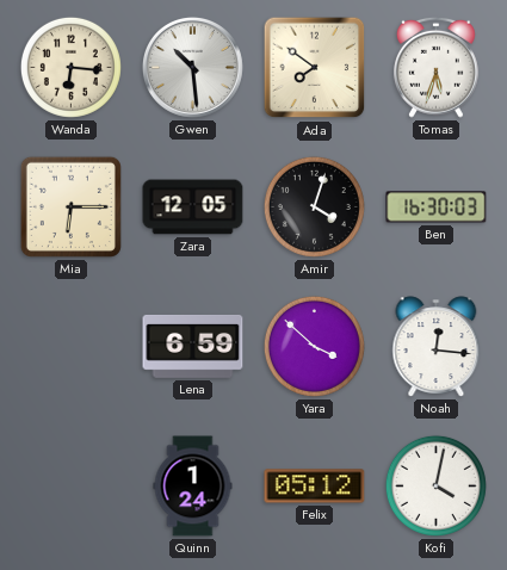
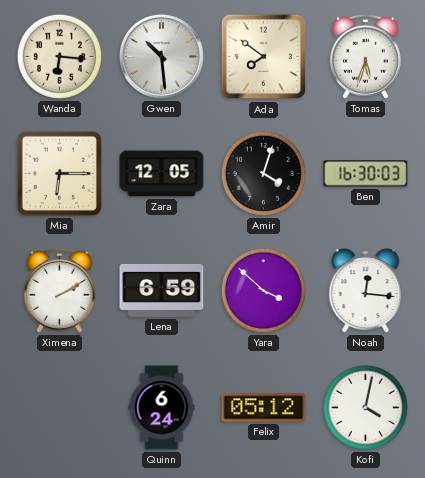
Ximena: none -> 2:10 (60, 290)
Quinn: 1:24 -> 6:24 (162, 408)
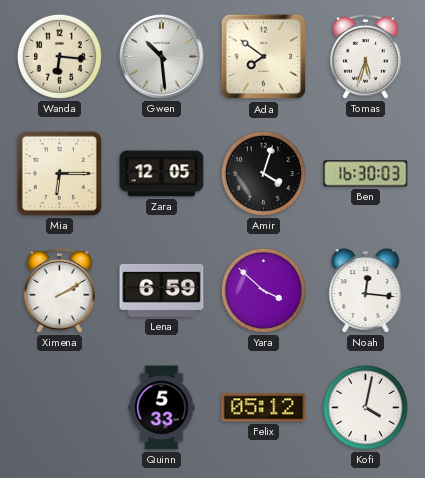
Quinn: 6:24 -> 5:33 (162, 408)
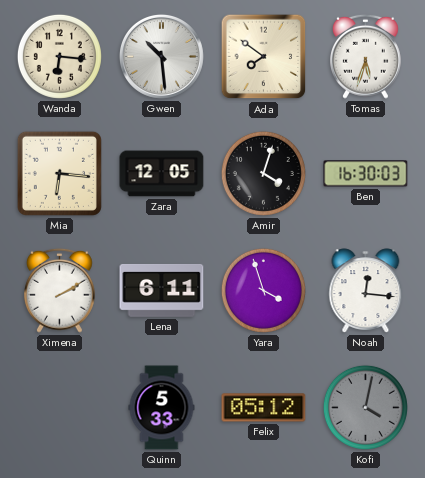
Mia: 6:15 -> 6:16 (59, 173)
Lena: 6:59 -> 6:11 (162, 290)
Yara: 3:52 -> 3:57 (263, 290)
Kofi dial: white -> grey (365, 407)
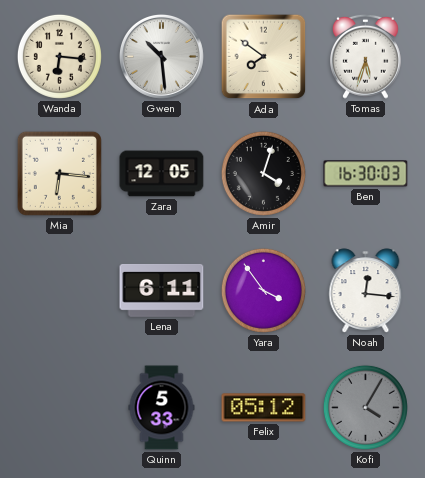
Ximena: 2:10 -> none (60, 290)
Yara: 3:57 -> 3:54 (263, 290)
Kofi: 4:02 -> 4:05 (365, 407)
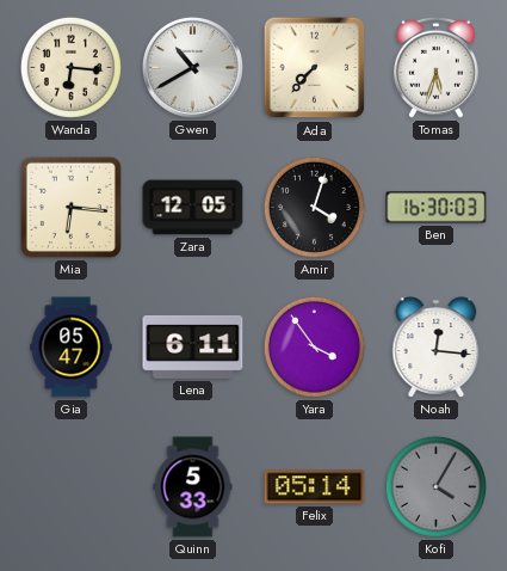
Gwen: 10:29 -> 10:40 (192, 67)
Ada: 7:51 -> 7:37 (315, 68)
Gia: none -> 05:47 (72, 348)
Felix: 05:12 -> 05:14 (315, 487)
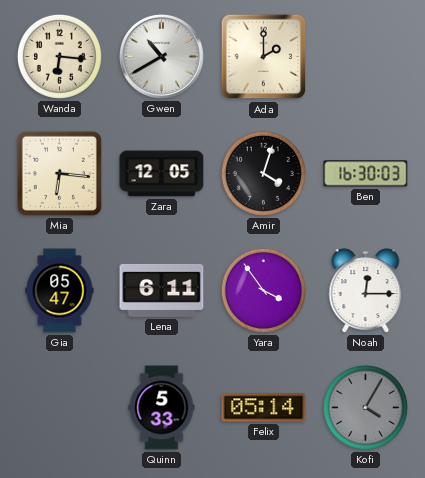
Ada: 7:37 -> 2:00 (264, 57)
Tomas: 5:33 -> none (437, 67)
Noah: 12:16 -> 12:15 (366, 291)
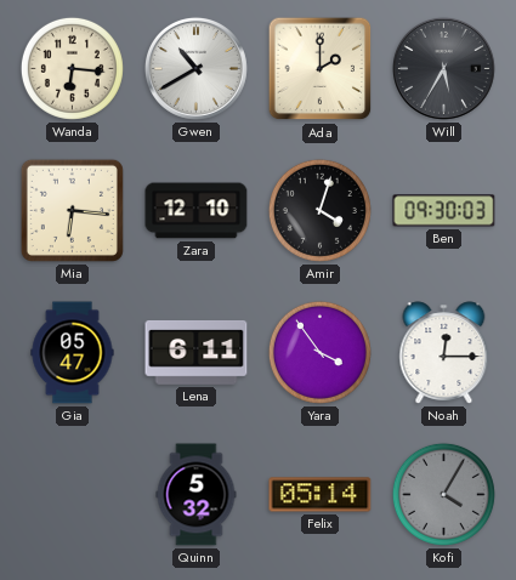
Will: none -> 5:35 (443, 68)
Zara: 12:05 -> 12:10 (197, 211)
Ben: 16:30 -> 09:30 (444, 211)
Quinn: 5:33 -> 5:32 (197, 495)
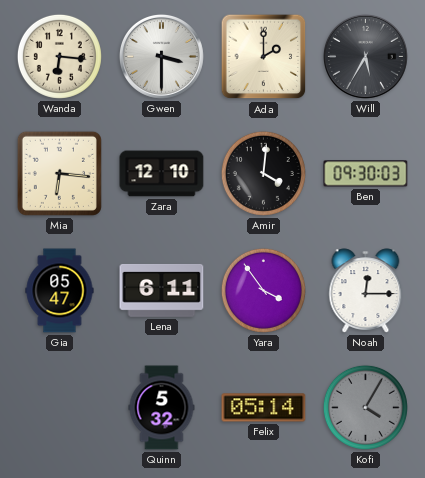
Gwen: 10:40 -> 3:30 (161, 56)
Amir: 4:03 -> 4:01 (263, 173)
